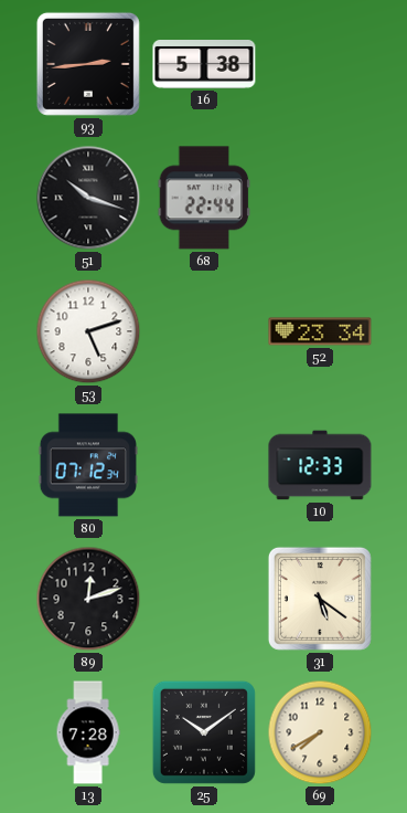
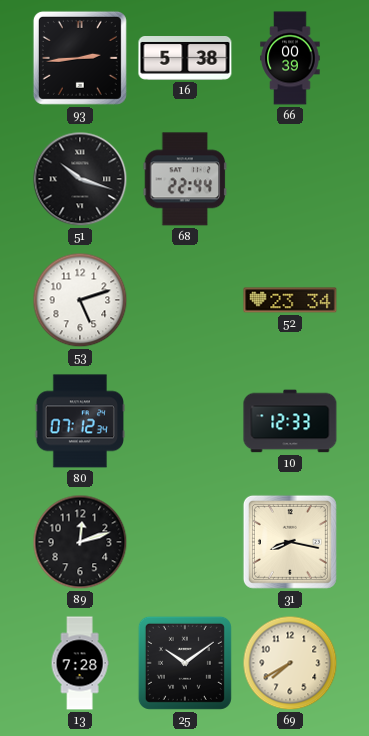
66: none -> 00:39 (290, 58)
31: 5:21 -> 8:17 (290, 542)
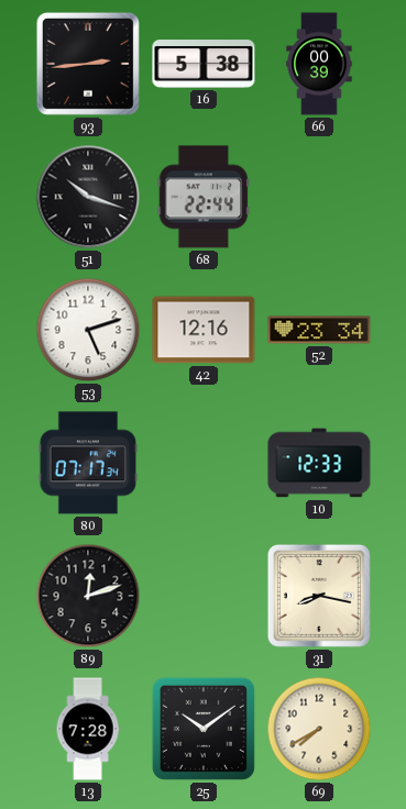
42: none -> 12:16 (204, 330)
80: 07:12 -> 07:17 (87, 463)
